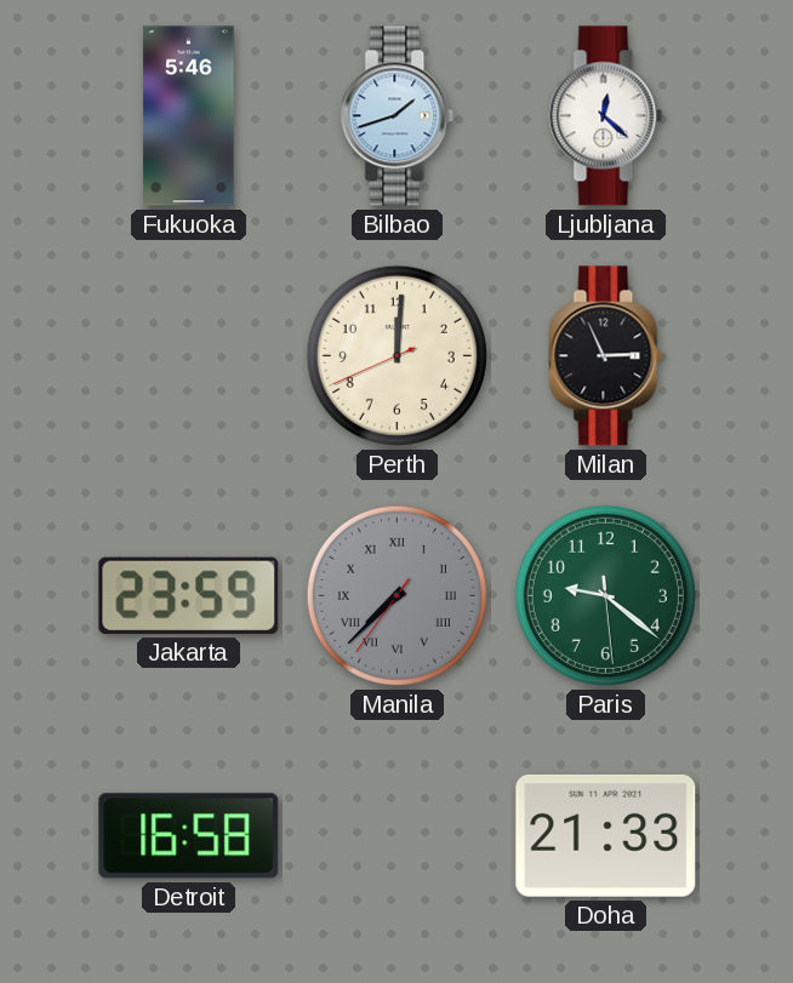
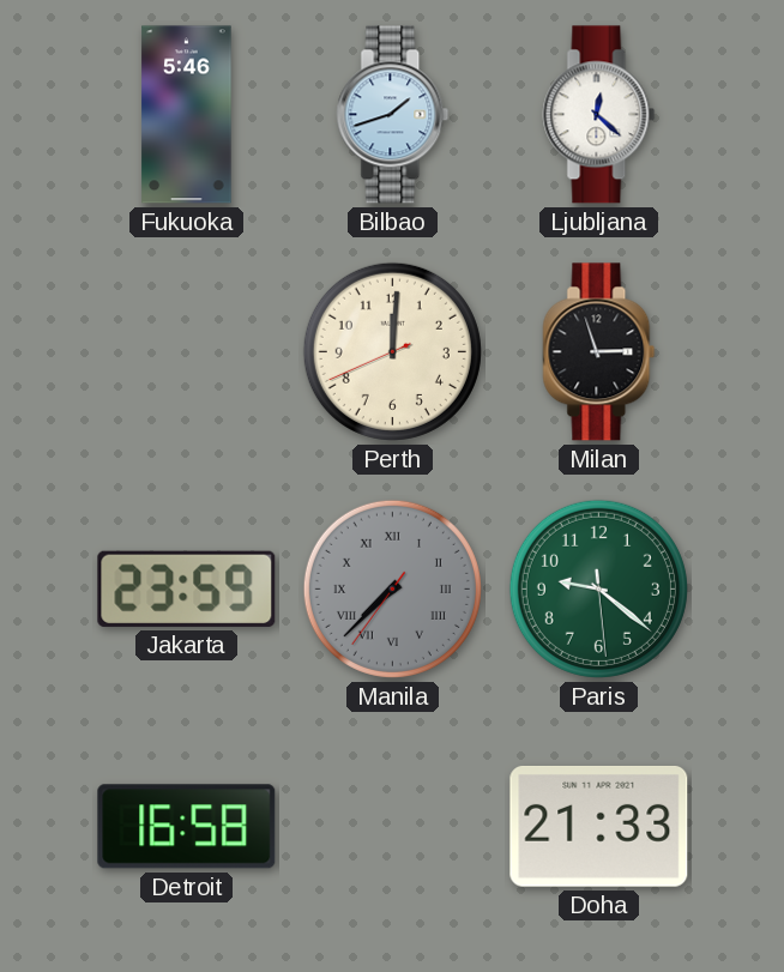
Milan: 2:56 -> 2:57 (599, 352)
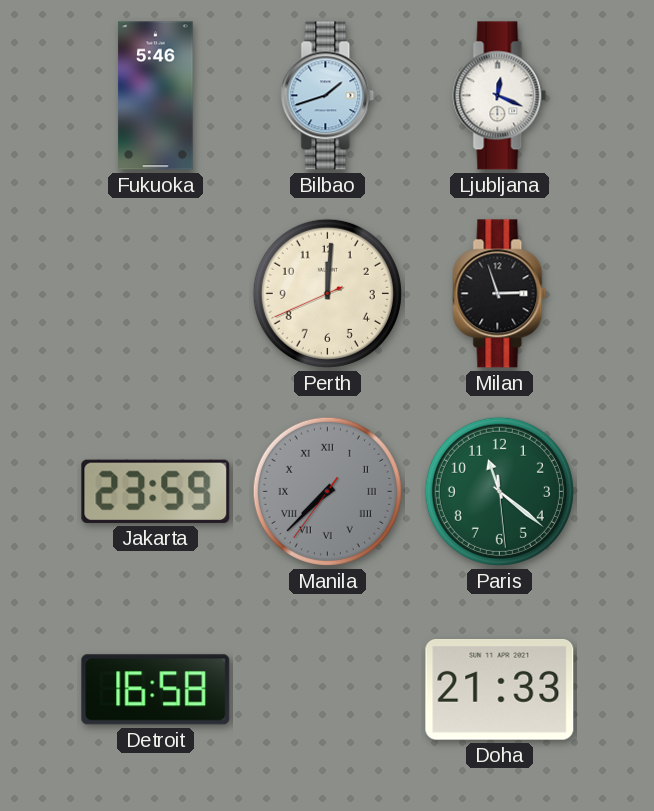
Ljubljana: 12:22 -> 12:19 (500, 96)
Paris: 9:21 -> 11:21 (499, 491)
